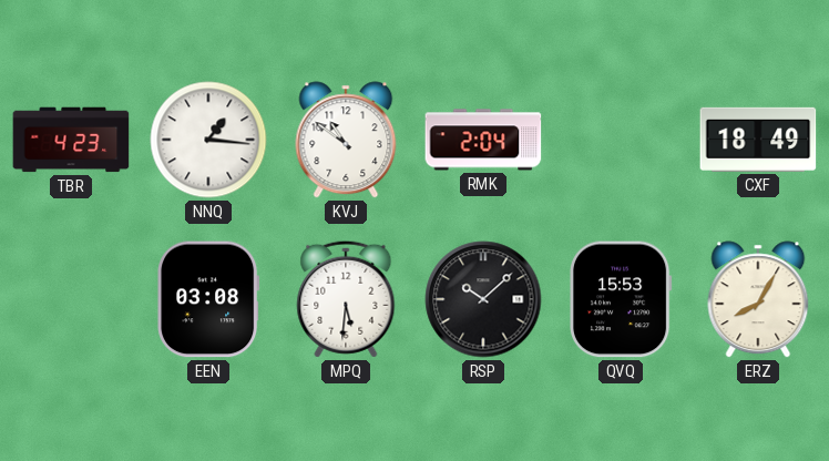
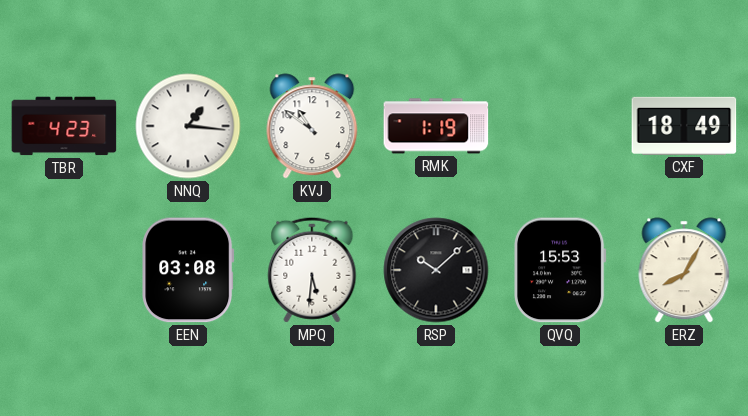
RMK: 2:04 -> 1:19 (436, 126)
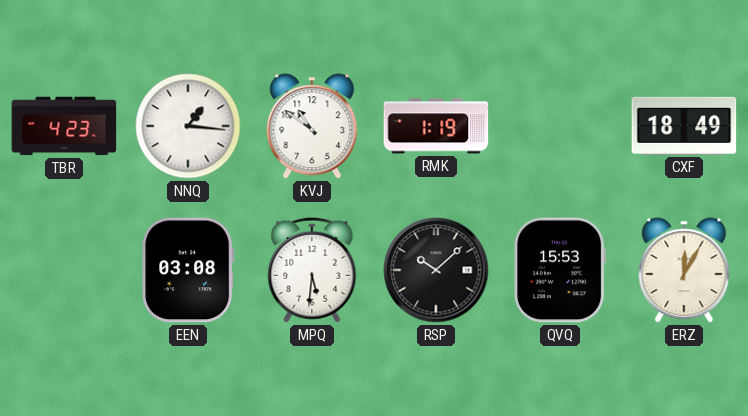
ERZ: 8:05 -> 12:05 (684, 270)
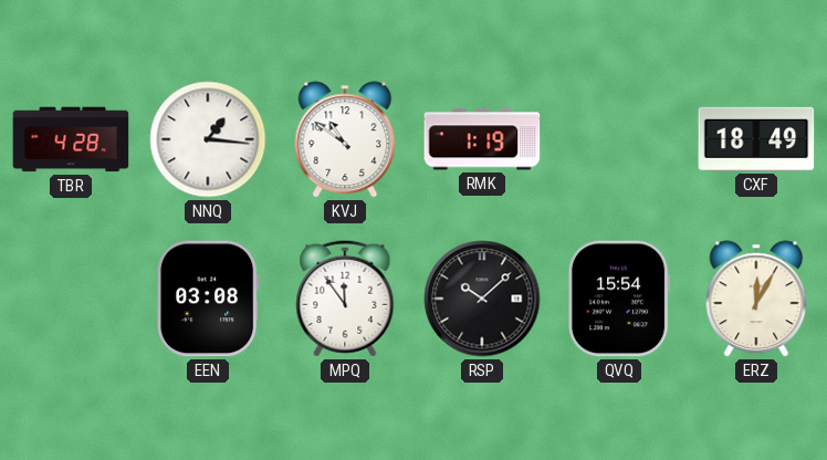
TBR: 4:23 -> 4:28 (71, 139)
MPQ: 5:31 -> 11:54 (345, 299)
QVQ: 15:53 -> 15:54 (620, 299)
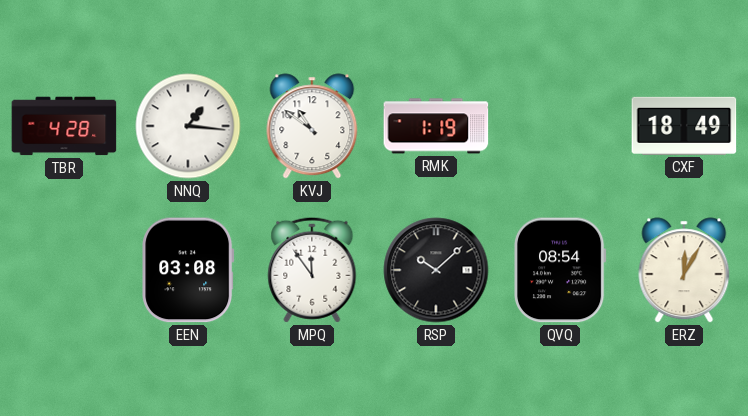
QVQ: 15:54 -> 08:54 (561, 270)
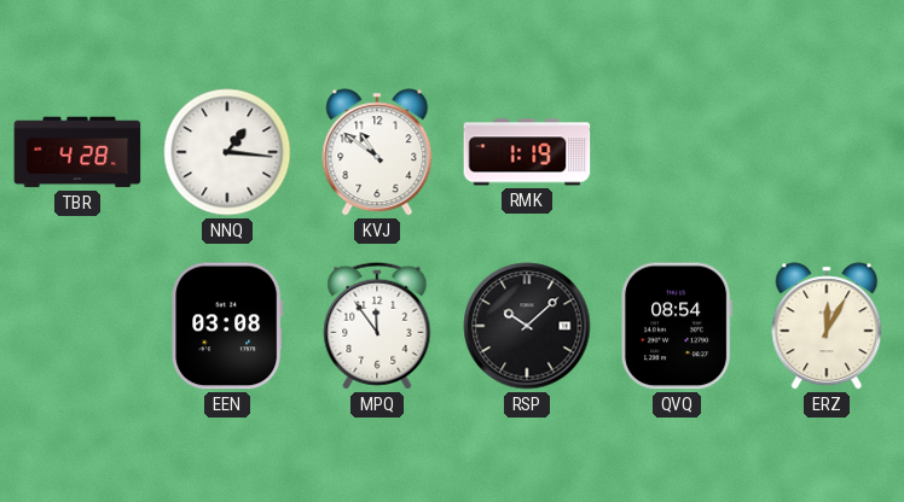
CXF: 18:49 -> none (684, 126)
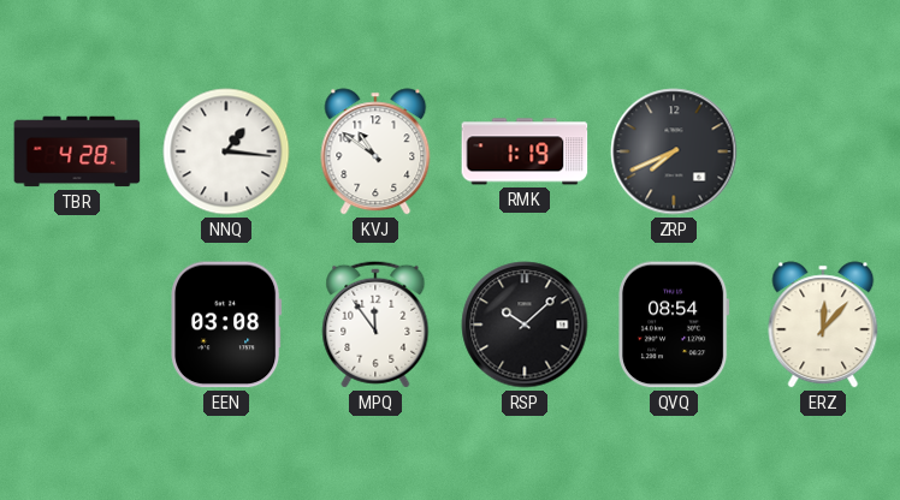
ZRP: none -> 7:41 (674, 151)
ERZ: 12:05 -> 12:07 (823, 325)
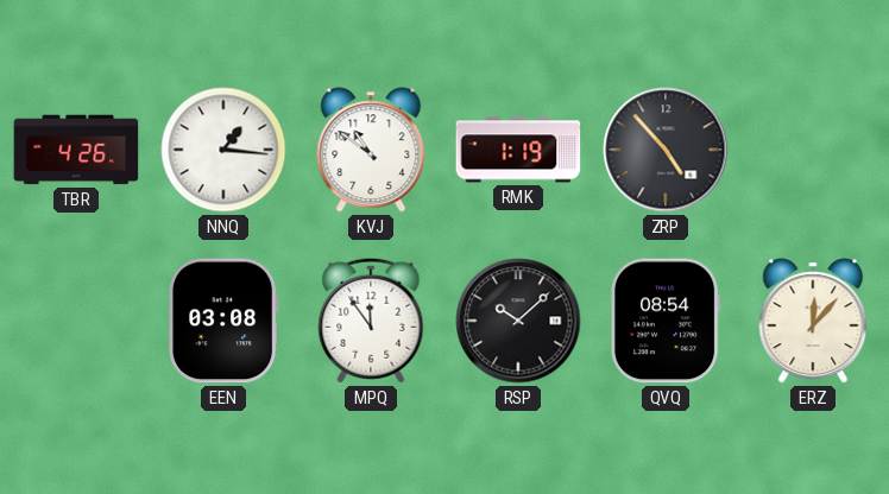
TBR: 4:28 -> 4:26 (76, 150)
ZRP: 7:41 -> 4:53 (666, 150)
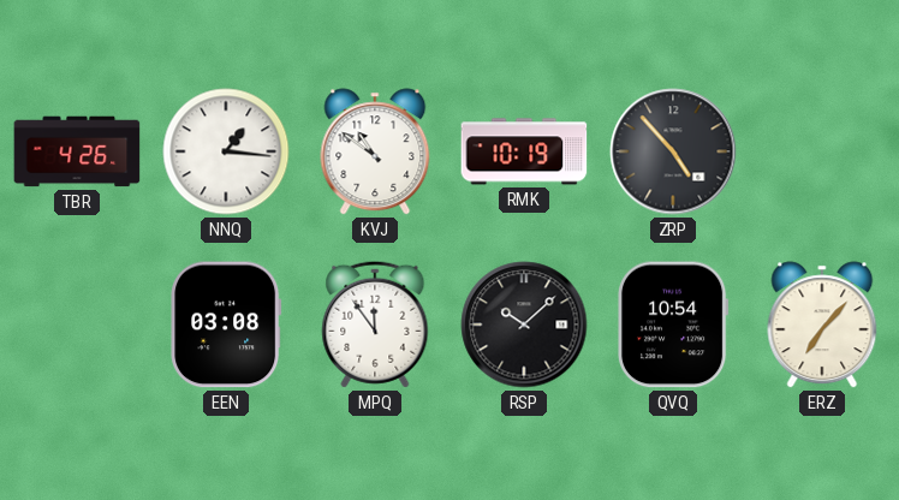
RMK: 1:19 -> 10:19 (524, 151)
QVQ: 08:54 -> 10:54 (674, 325)
ERZ: 12:07 -> 7:07 (822, 325)
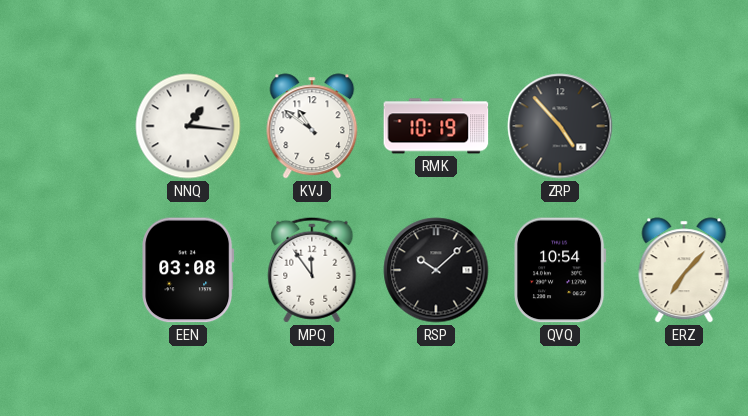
TBR: 4:26 -> none (77, 151)
